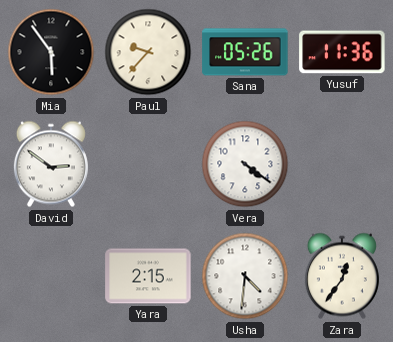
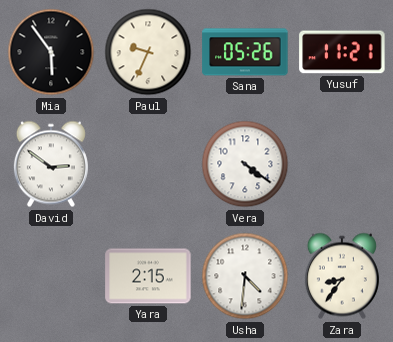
Paul: 9:37 -> 9:34 (148, 52)
Yusuf: 11:36 -> 11:21 (342, 52)
Zara: 12:36 -> 8:36 (342, 276)
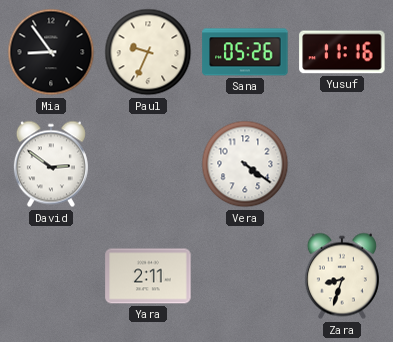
Mia: 5:54 -> 8:54 (51, 52)
Yusuf: 11:21 -> 11:16 (342, 52)
Yara: 2:15 -> 2:11 (148, 276)
Usha: 4:31 -> none (245, 276)
Zara: 8:36 -> 8:33 (342, 276)
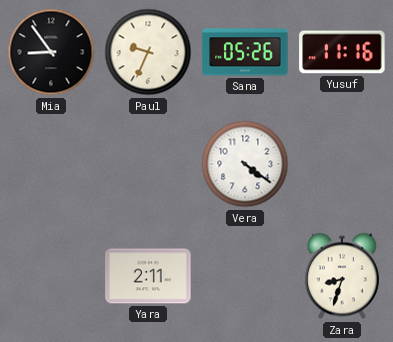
David: 2:51 -> none (51, 164)
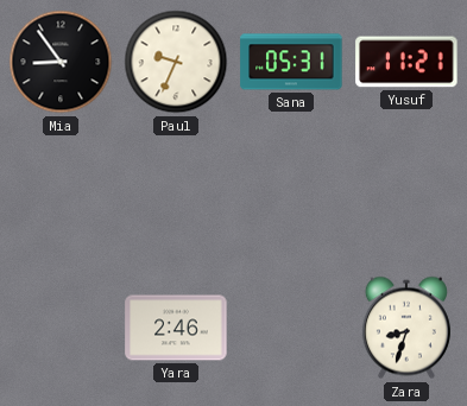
Sana: 05:26 -> 05:31 (291, 62)
Yusuf: 11:16 -> 11:21 (406, 62)
Vera: 4:21 -> none (245, 164)
Yara: 2:11 -> 2:46 (176, 328)
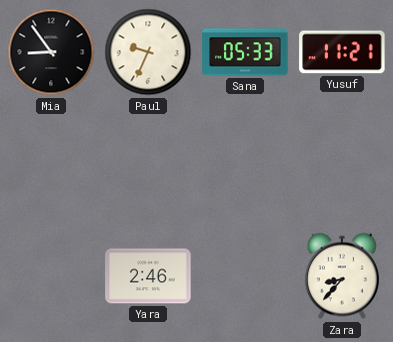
Sana: 05:31 -> 05:33 (245, 52)
Zara: 8:33 -> 8:37 (342, 276)
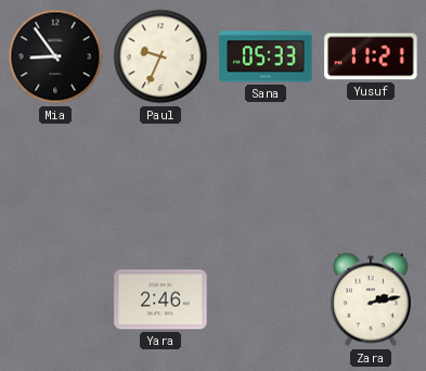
Zara: 8:37 -> 2:13 (371, 299)
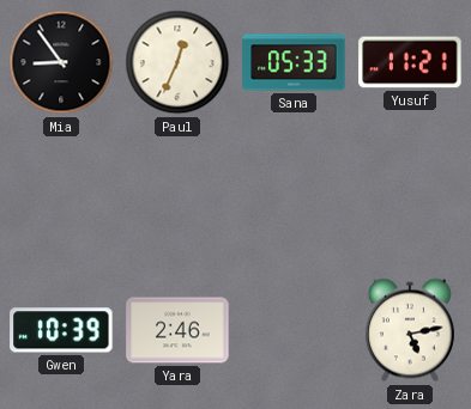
Paul: 9:34 -> 12:34 (177, 62)
Gwen: none -> 10:39 (61, 330)
Zara: 2:13 -> 5:13 (410, 330)
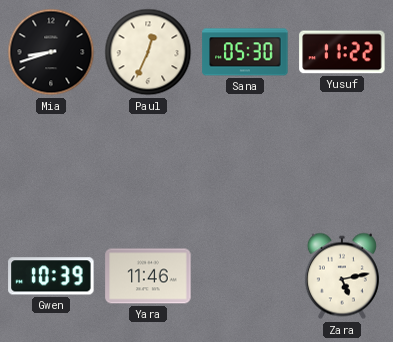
Mia: 8:54 -> 8:42 (51, 52)
Sana: 05:33 -> 05:30 (245, 52)
Yusuf: 11:21 -> 11:22 (342, 52)
Yara: 2:46 -> 11:46 (148, 276)
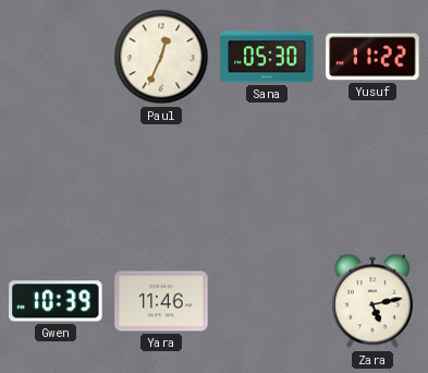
Mia: 8:42 -> none (51, 52)
